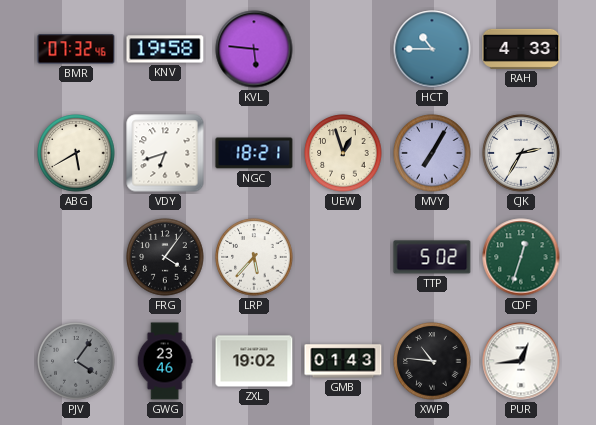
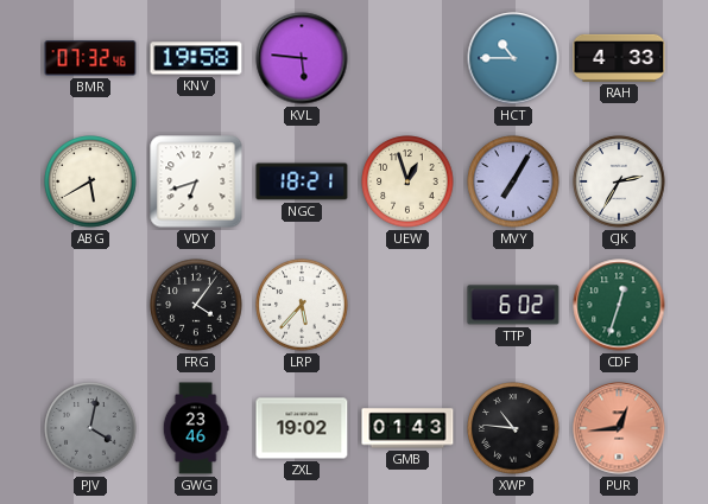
TTP: 5:02 -> 6:02 (513, 305)
PJV: 4:06 -> 4:02 (90, 428)
PUR dial: white -> salmon (619, 428)
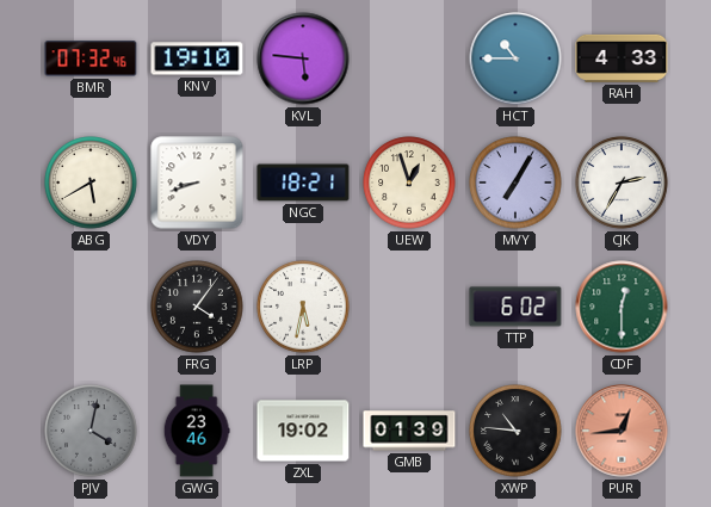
KNV: 19:58 -> 19:10 (197, 58)
VDY: 6:42 -> 8:42 (197, 183)
LRP: 5:37 -> 5:32 (303, 307)
CDF: 12:33 -> 12:30 (622, 307)
GMB: 01:43 -> 01:39 (409, 431)
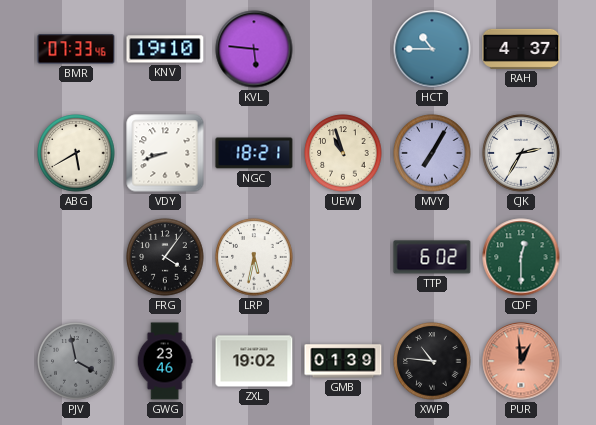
BMR: 07:32 -> 07:33 (76, 49)
RAH: 4:33 -> 4:37 (521, 49)
UEW: 12:57 -> 10:57 (343, 153)
PJV: 4:02 -> 3:58 (76, 361)
PUR: 12:44 -> 12:59 (521, 361)
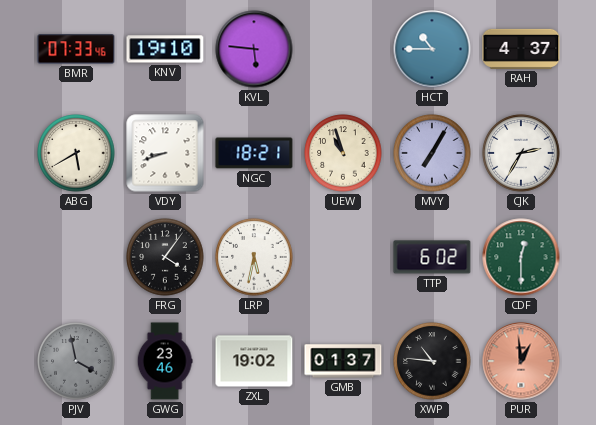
GMB: 01:39 -> 01:37 (343, 361)
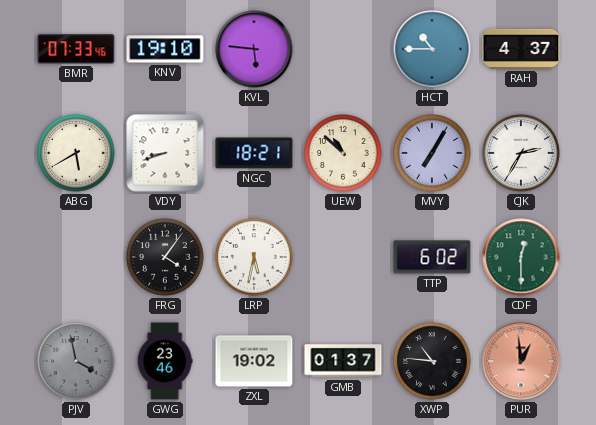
UEW: 10:57 -> 10:52 (343, 153)
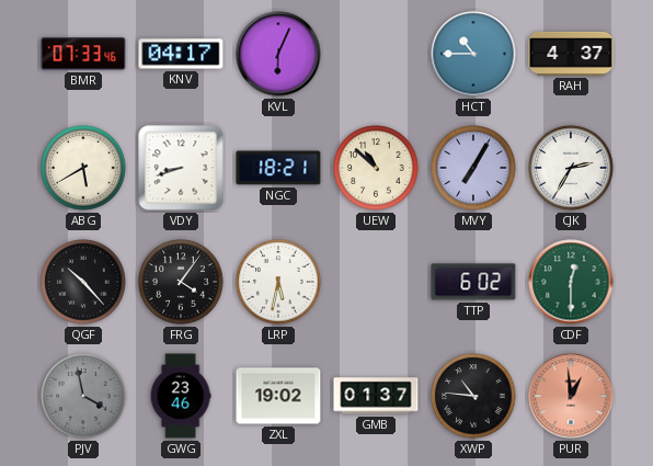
KNV: 19:10 -> 04:17 (181, 54)
KVL: 5:46 -> 6:04 (278, 54)
QGF: none -> 10:23 (83, 282)
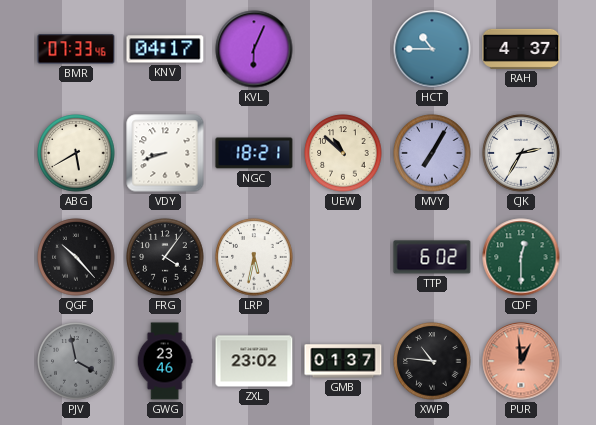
ZXL: 19:02 -> 23:02 (254, 361)
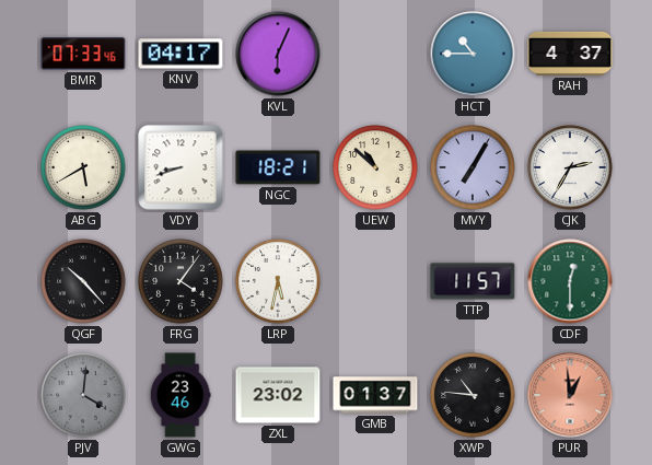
TTP: 6:02 -> 11:57 (473, 281)
PJV: 3:58 -> 4:01 (83, 395)
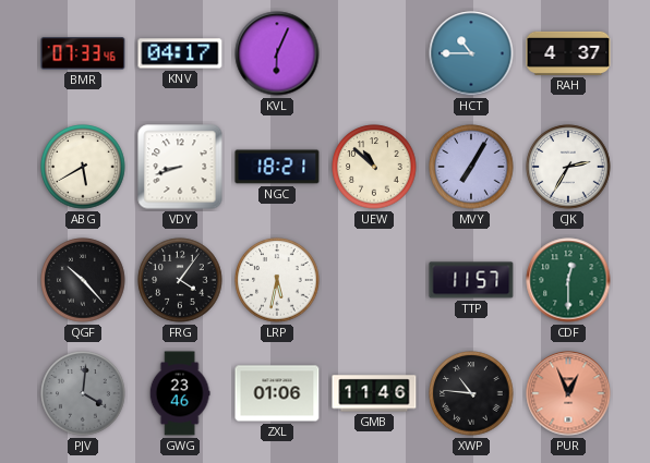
ZXL: 23:02 -> 01:06 (277, 393)
GMB: 01:37 -> 11:46 (374, 393)
PUR: 12:59 -> 12:56 (568, 393)
